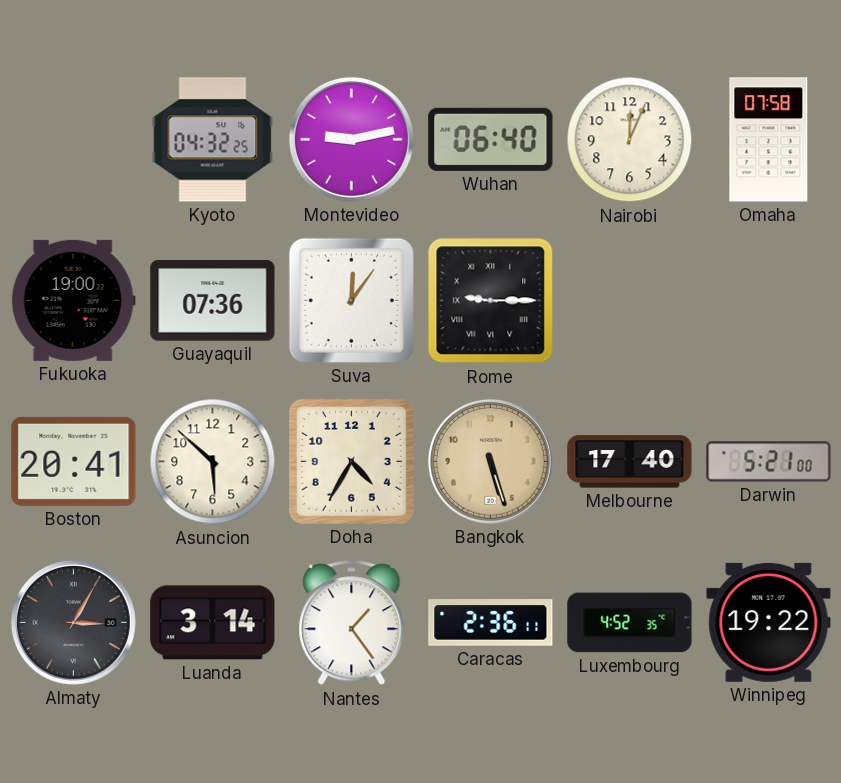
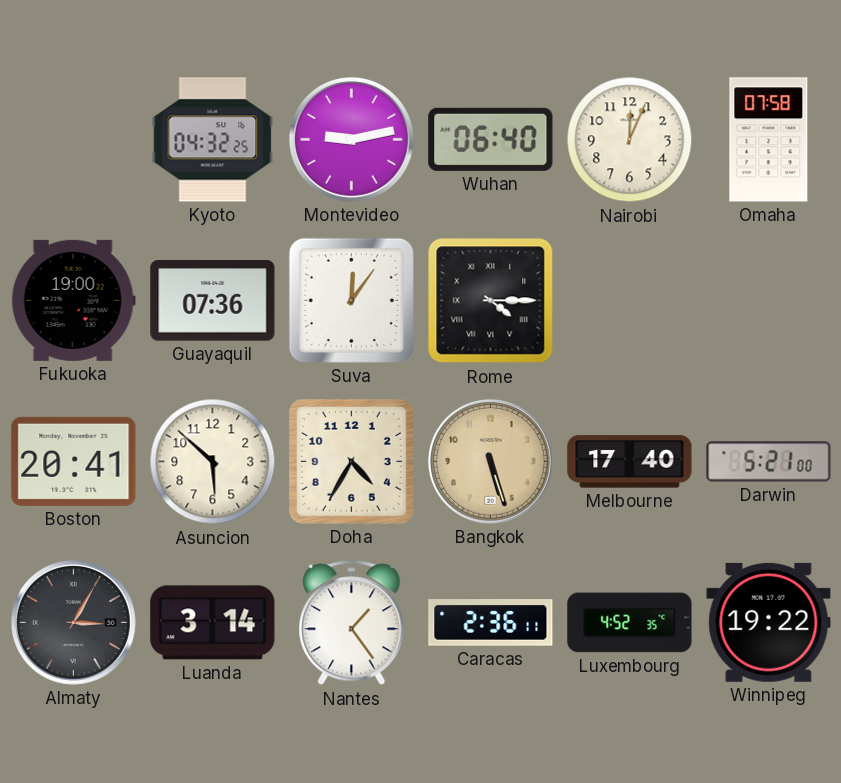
Rome: 9:15 -> 4:15 (491, 301)
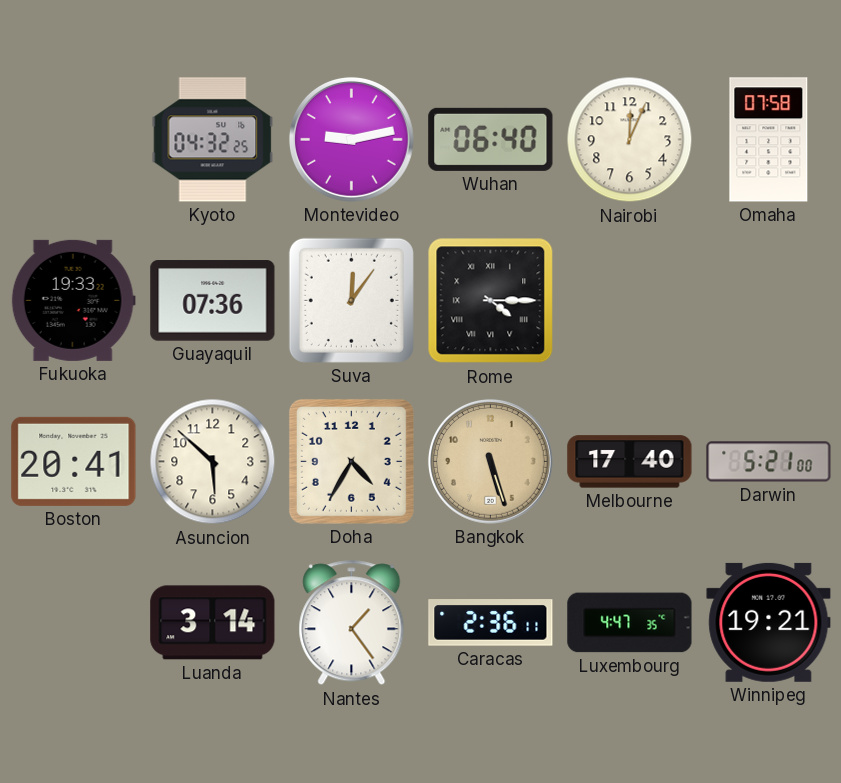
Fukuoka: 19:00 -> 19:33 (73, 300)
Almaty: 3:05 -> none (74, 623)
Luxembourg: 4:52 -> 4:47 (630, 623)
Winnipeg: 19:22 -> 19:21 (769, 622)
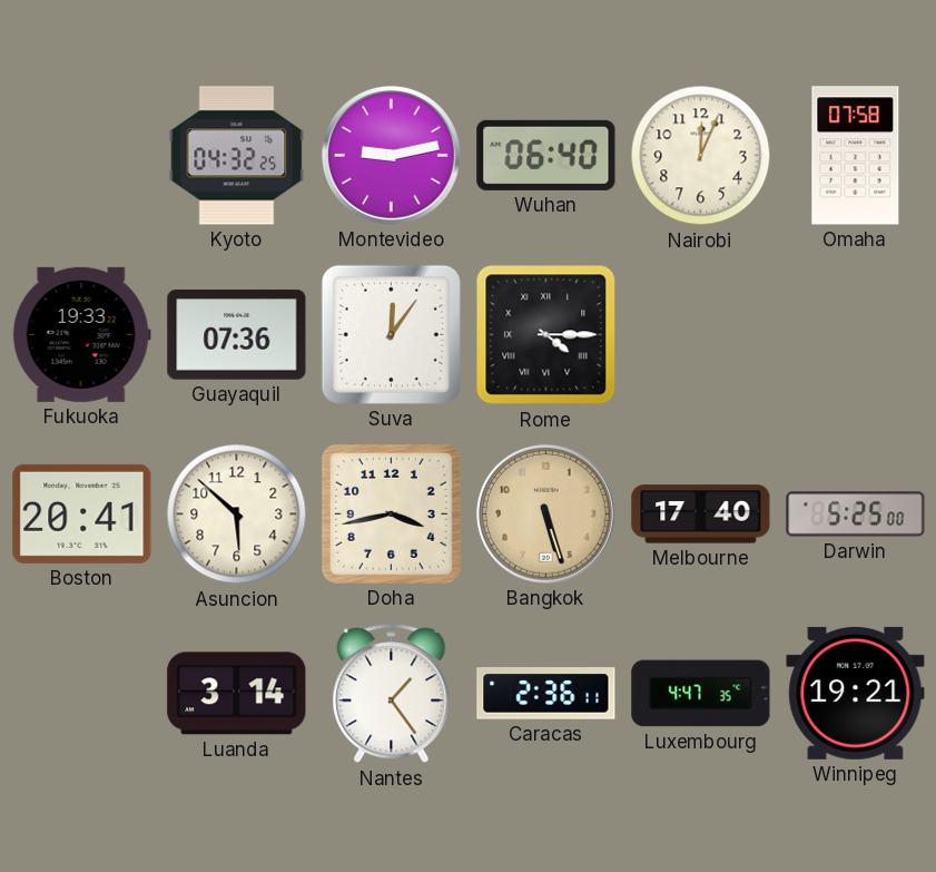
Doha: 4:35 -> 3:43 (391, 513)
Darwin: 5:21 -> 5:25 (856, 515)
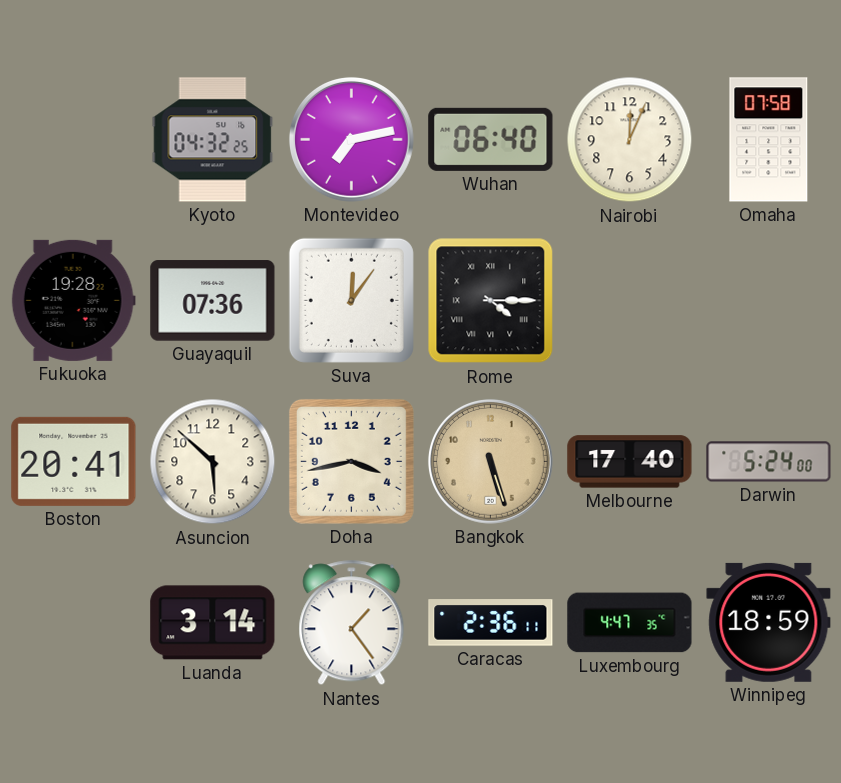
Montevideo: 9:13 -> 7:13 (352, 140)
Fukuoka: 19:33 -> 19:28 (73, 300)
Darwin: 5:25 -> 5:24 (769, 462)
Winnipeg: 19:21 -> 18:59 (769, 622)
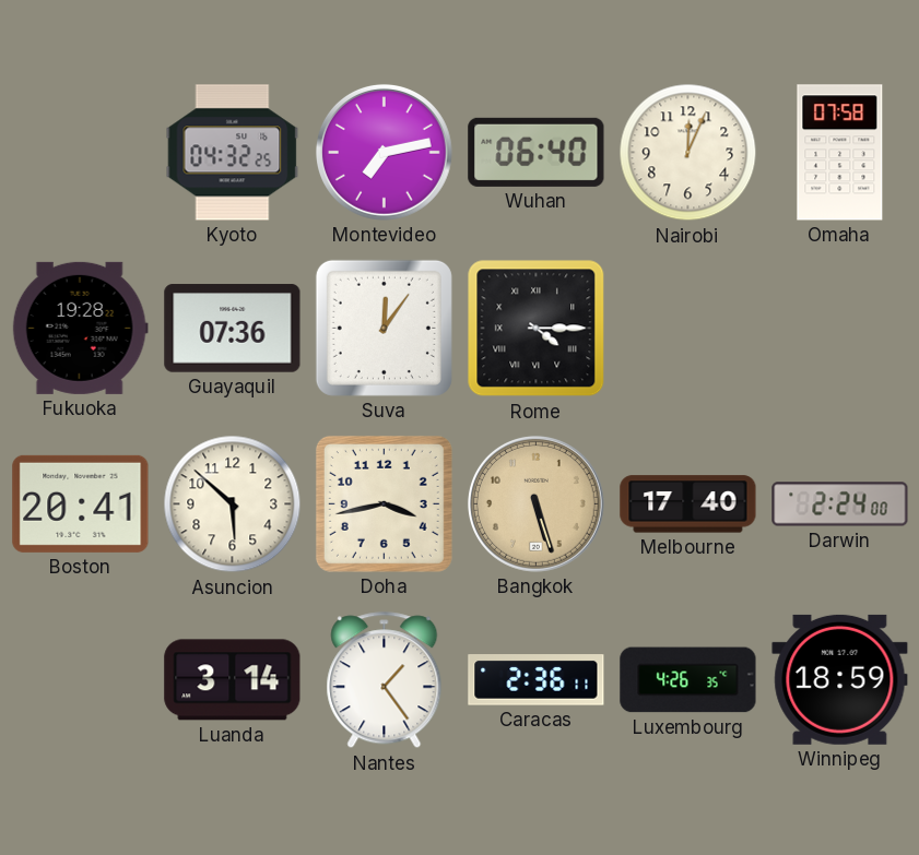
Darwin: 5:24 -> 2:24 (840, 504)
Luxembourg: 4:47 -> 4:26 (688, 680)
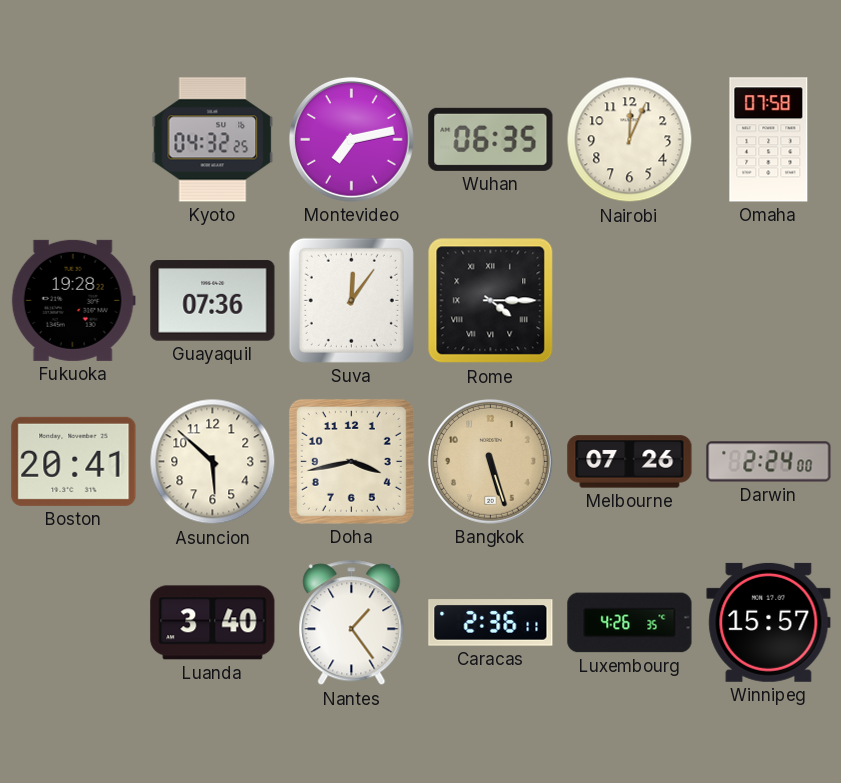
Wuhan: 06:40 -> 06:35 (491, 139)
Melbourne: 17:40 -> 07:26 (630, 462)
Luanda: 3:14 -> 3:40 (213, 623)
Winnipeg: 18:59 -> 15:57 (769, 622)
